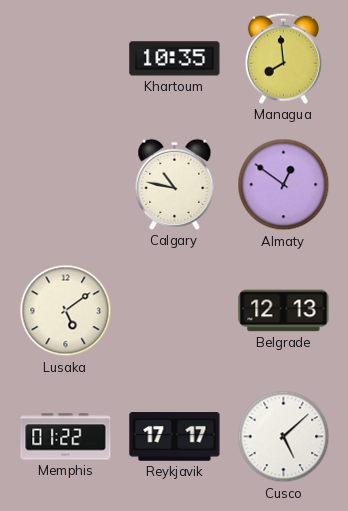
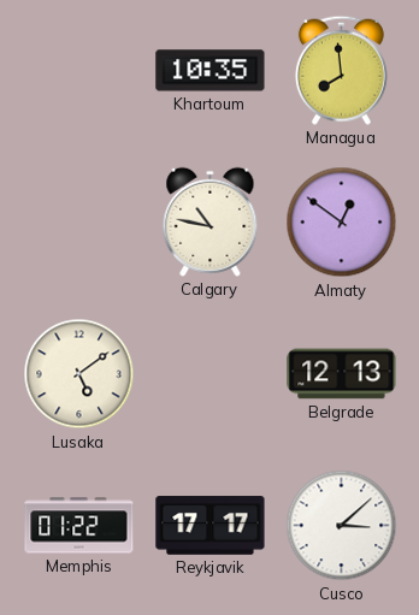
Cusco: 5:08 -> 3:08 (342, 526)
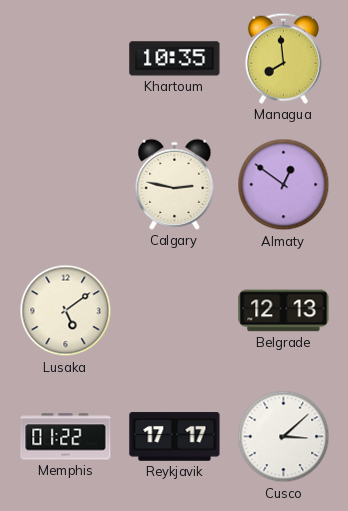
Calgary: 10:47 -> 2:47 (175, 184)
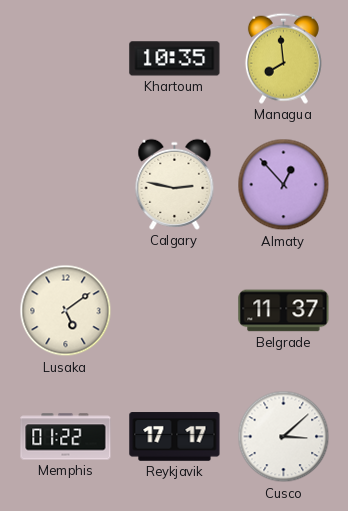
Almaty: 12:51 -> 12:53 (284, 185)
Belgrade: 12:13 -> 11:37 (284, 311)
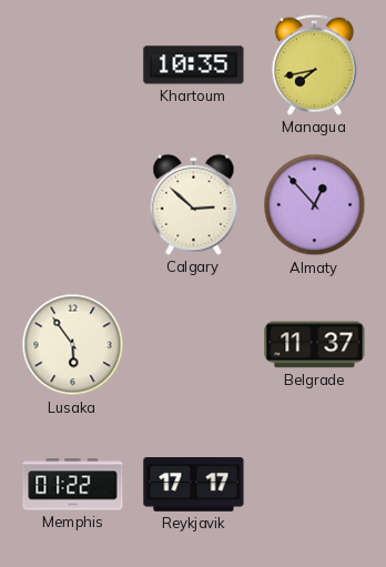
Managua: 7:59 -> 7:43 (314, 64)
Calgary: 2:47 -> 2:52 (194, 204)
Lusaka: 5:09 -> 5:54 (73, 345)
Cusco: 3:08 -> none (284, 437)
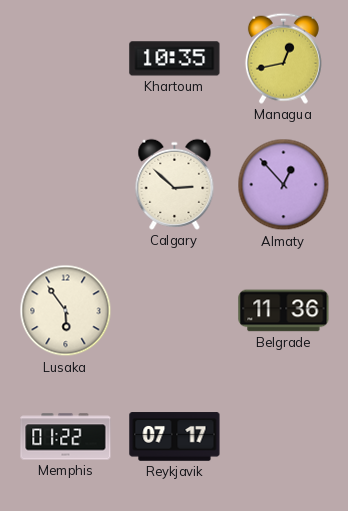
Managua: 7:43 -> 12:43 (283, 58)
Belgrade: 11:37 -> 11:36 (284, 311)
Reykjavik: 17:17 -> 07:17 (175, 437)
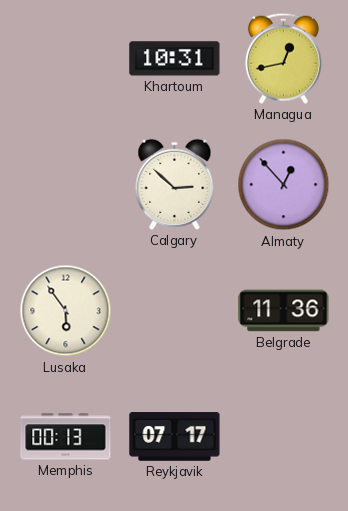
Khartoum: 10:35 -> 10:31 (175, 59)
Memphis: 01:22 -> 00:13 (66, 437)
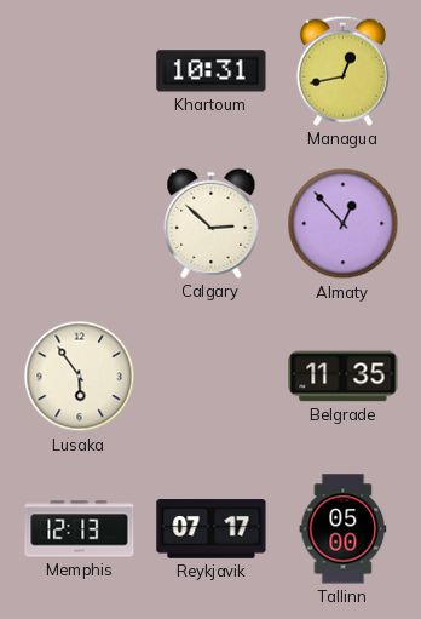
Belgrade: 11:36 -> 11:35 (344, 377)
Memphis: 00:13 -> 12:13 (80, 529)
Tallinn: none -> 05:00 (344, 529)
